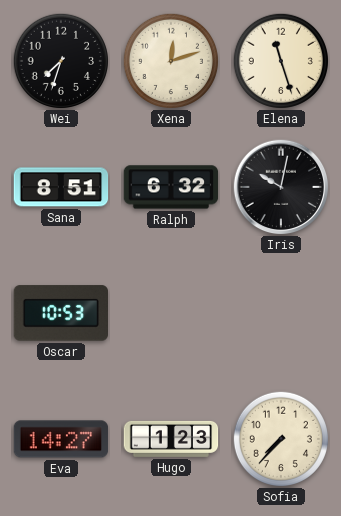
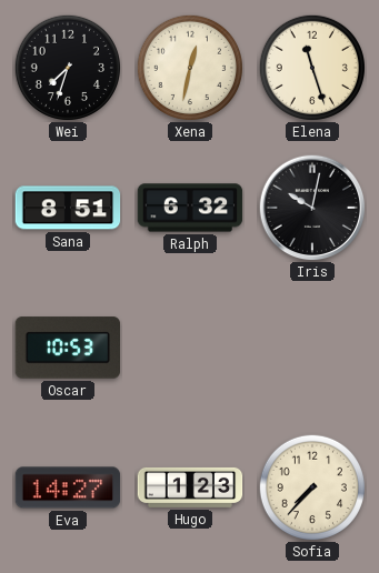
Xena: 12:12 -> 12:32 (190, 68)
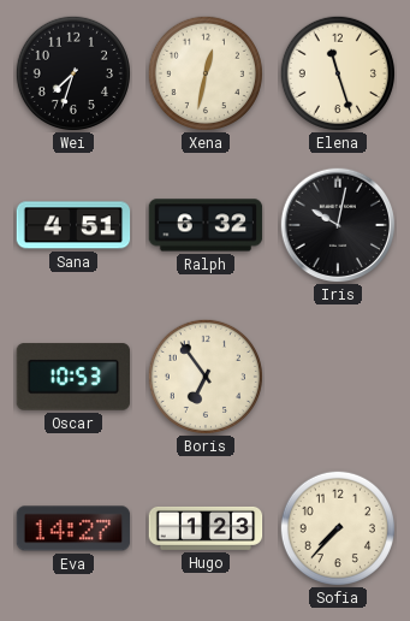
Sana: 8:51 -> 4:51 (73, 225)
Boris: none -> 6:54 (206, 377)
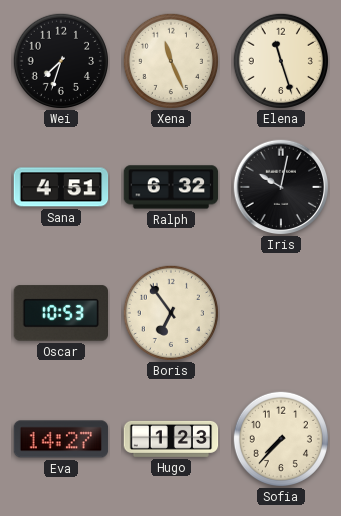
Xena: 12:32 -> 11:26 (171, 61)
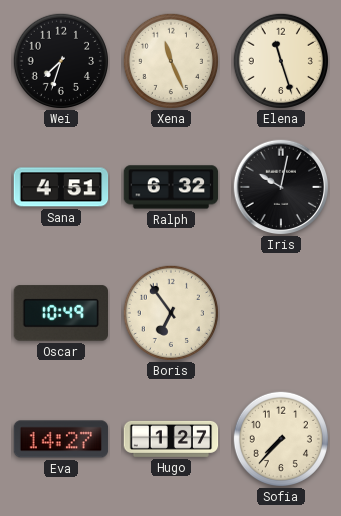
Oscar: 10:53 -> 10:49 (61, 313)
Hugo: 1:23 -> 1:27 (171, 439)
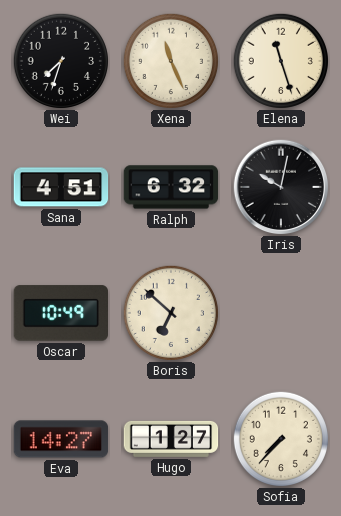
Boris: 6:54 -> 6:52 (171, 313)
